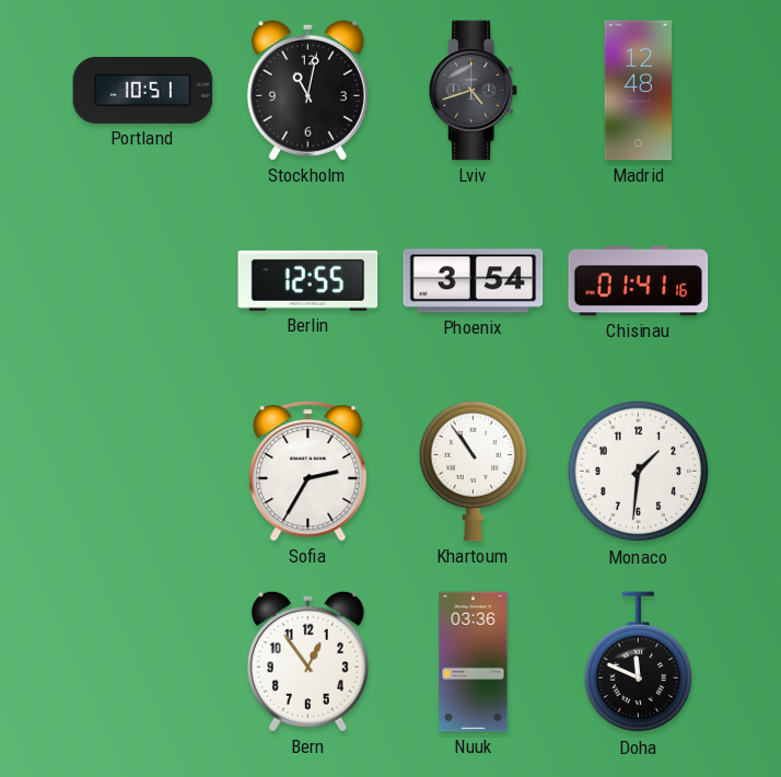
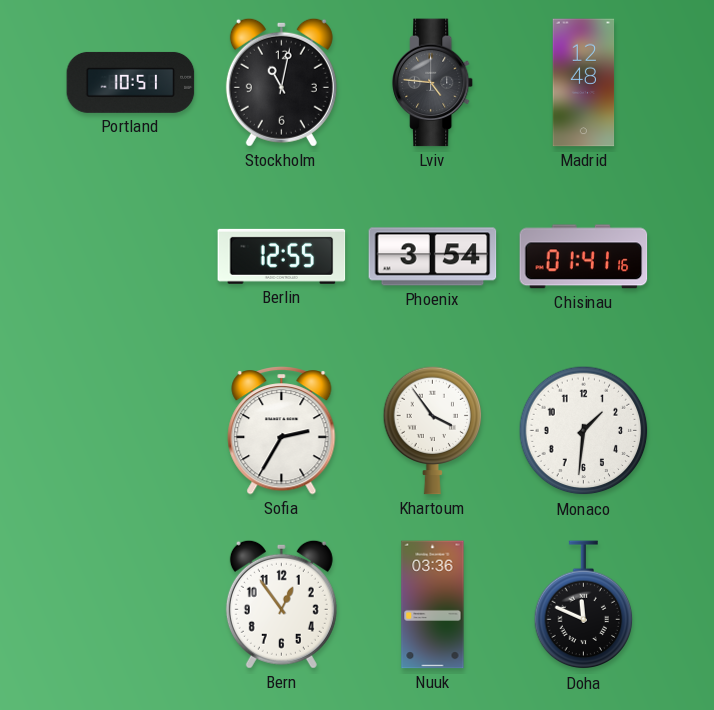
Lviv: 4:42 -> 4:46 (433, 83)
Khartoum: 10:54 -> 3:54 (433, 430)
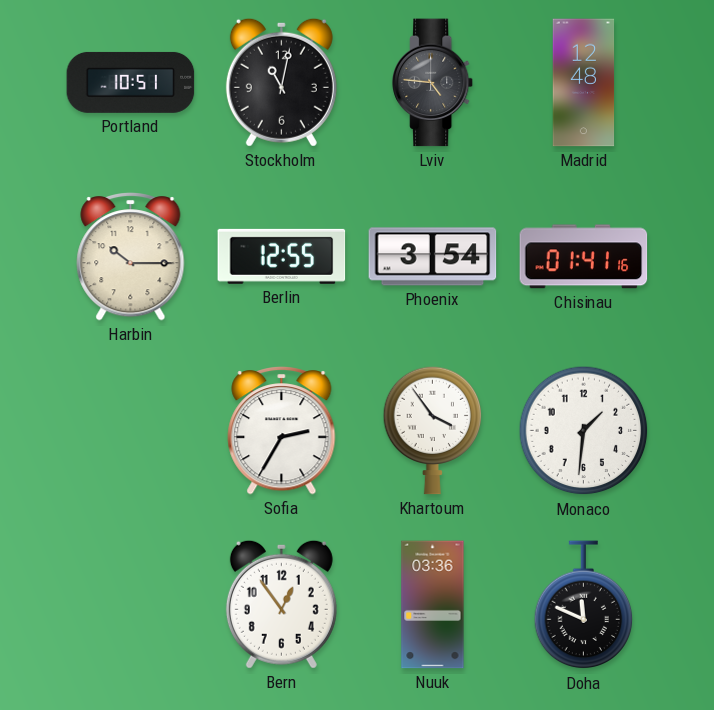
Harbin: none -> 10:15 (131, 257)
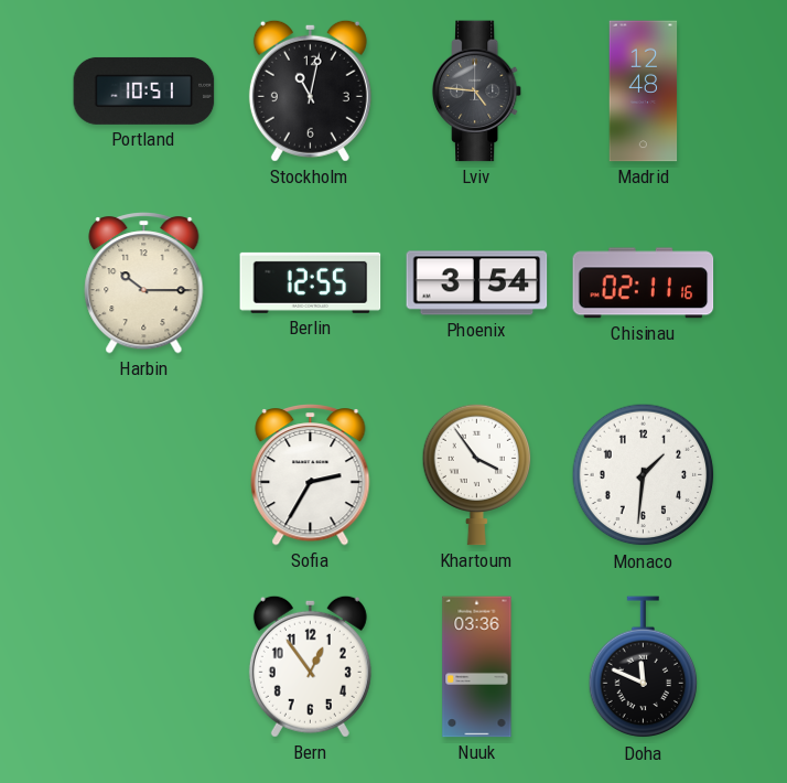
Chisinau: 01:41 -> 02:11 (644, 283)
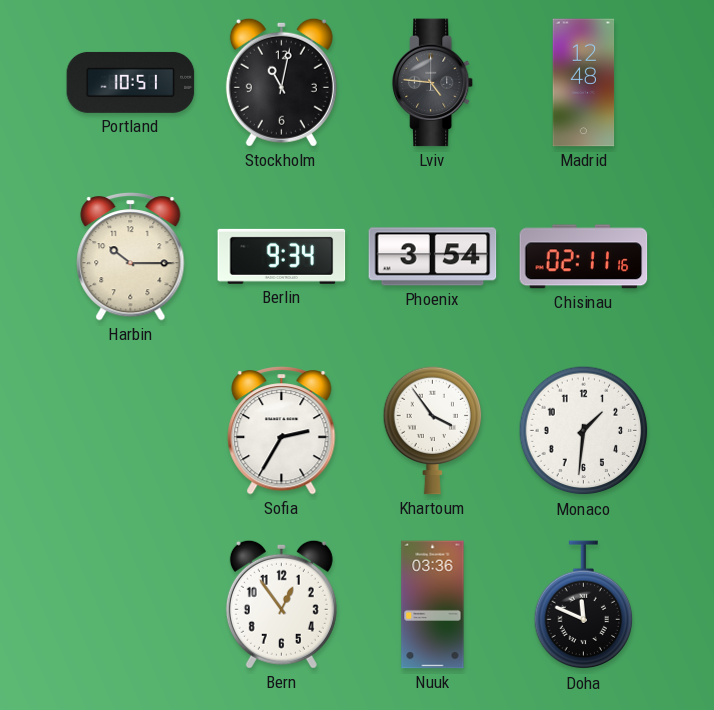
Berlin: 12:55 -> 9:34 (282, 256)
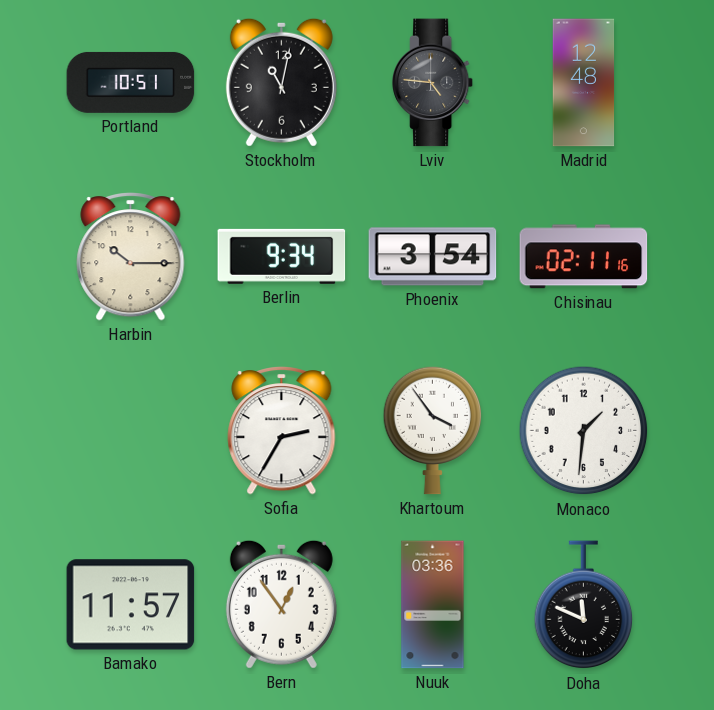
Bamako: none -> 11:57 (131, 605)
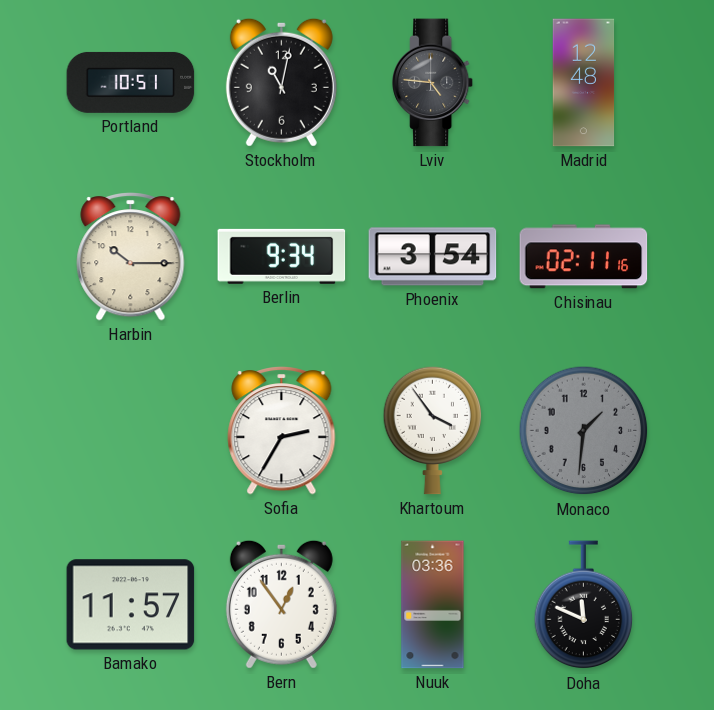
Monaco dial: white -> grey (584, 431)
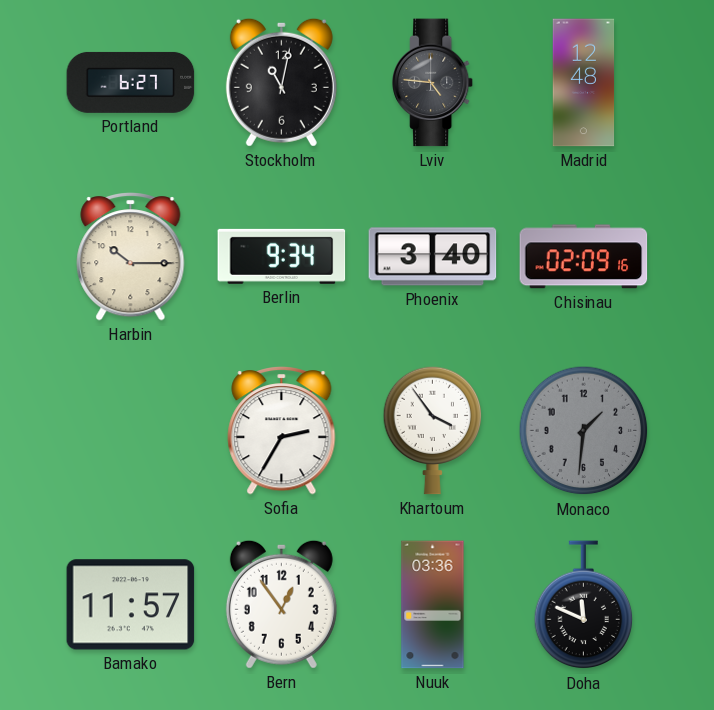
Portland: 10:51 -> 6:27 (131, 82)
Phoenix: 3:54 -> 3:40 (433, 257)
Chisinau: 02:11 -> 02:09 (584, 257)
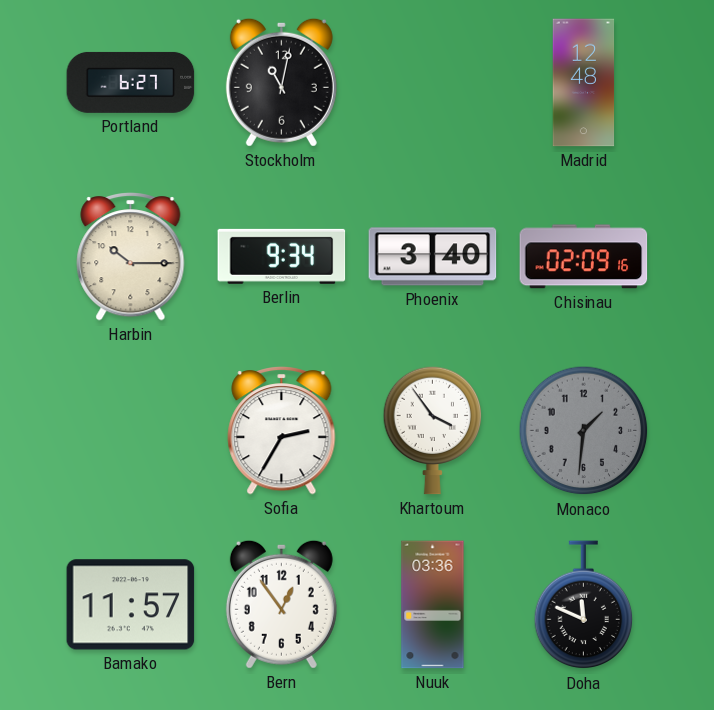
Lviv: 4:46 -> none (433, 83)
